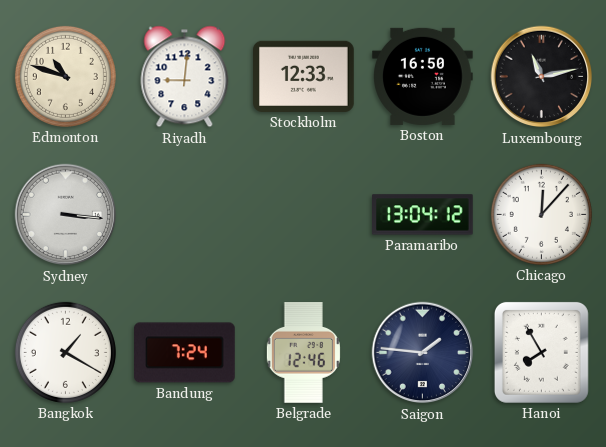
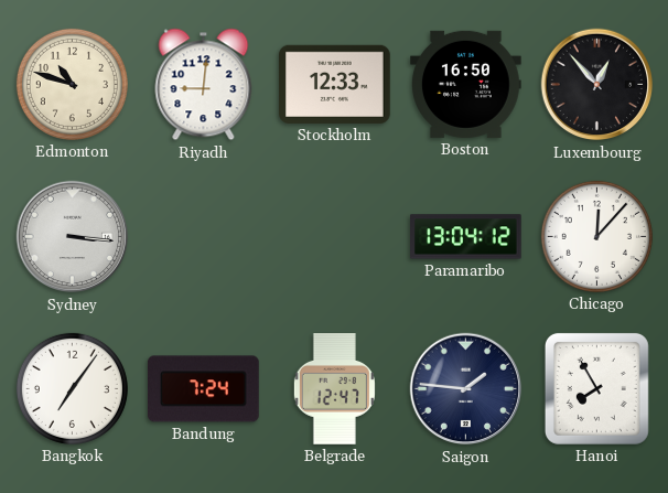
Luxembourg: 11:13 -> 12:53 (597, 85)
Bangkok: 1:20 -> 7:06 (72, 388)
Belgrade: 12:46 -> 12:47 (334, 389)
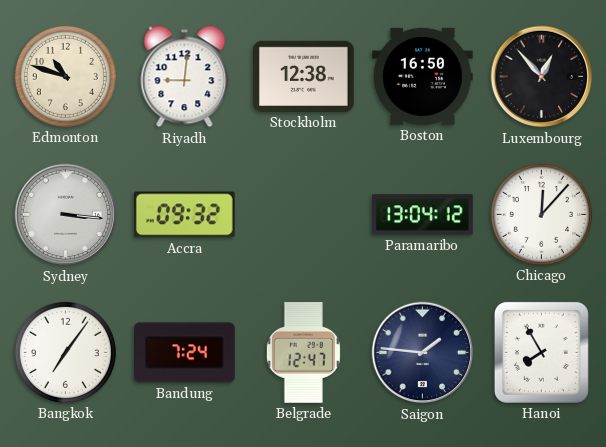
Stockholm: 12:33 -> 12:38 (304, 76)
Accra: none -> 09:32 (184, 215)
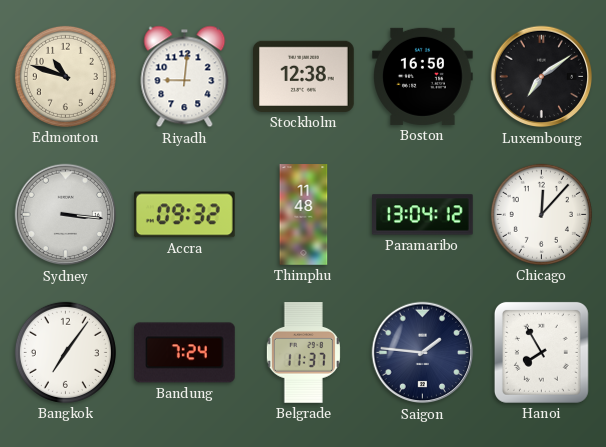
Luxembourg: 12:53 -> 7:09 (542, 77)
Thimphu: none -> 11:48 (304, 215)
Belgrade: 12:47 -> 11:37 (303, 353)
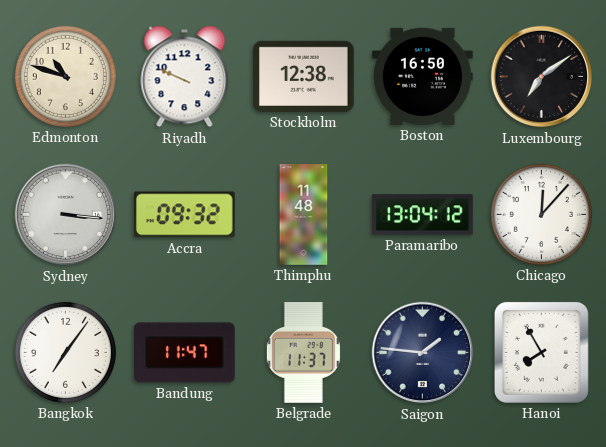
Riyadh: 9:01 -> 9:49 (185, 77)
Bandung: 7:24 -> 11:47 (185, 353)
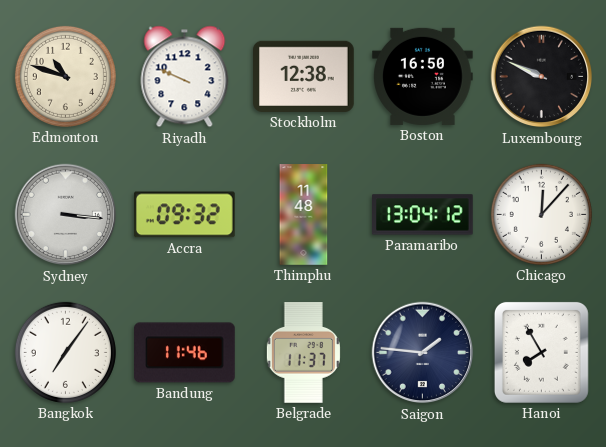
Luxembourg: 7:09 -> 9:49 (542, 77)
Bandung: 11:47 -> 11:46 (185, 353)
